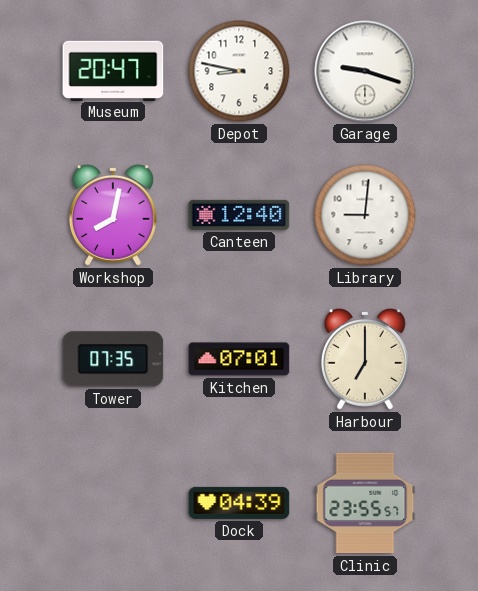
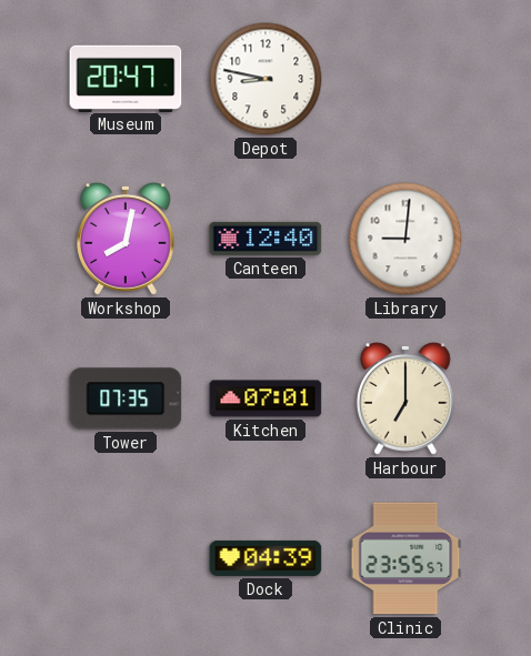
Garage: 9:18 -> none (365, 71)
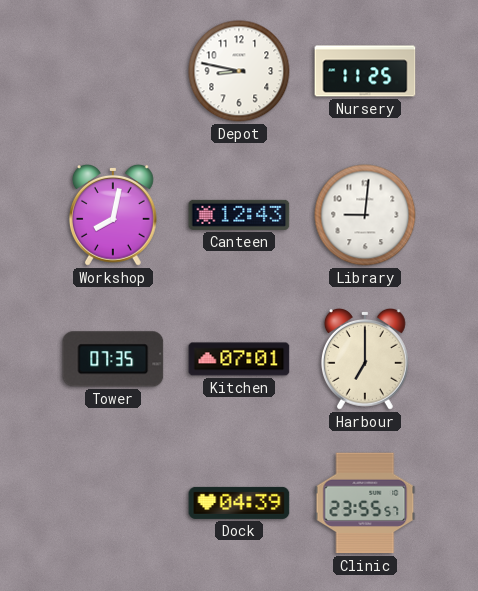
Museum: 20:47 -> none (126, 78)
Nursery: none -> 11:25 (365, 71)
Canteen: 12:40 -> 12:43 (239, 215)
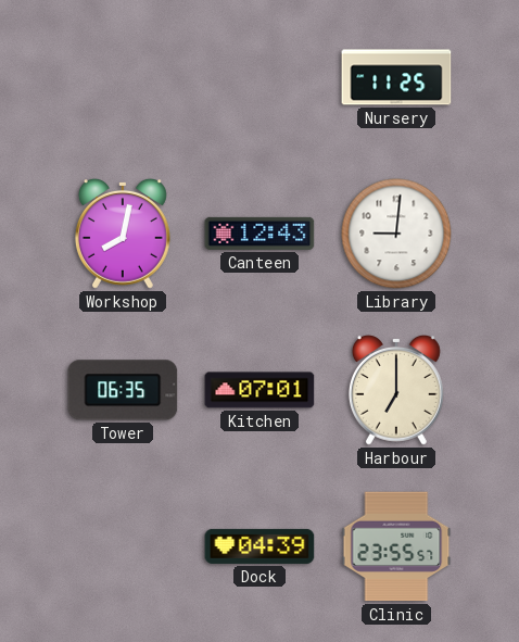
Depot: 8:47 -> none (239, 71)
Tower: 07:35 -> 06:35 (123, 390)
